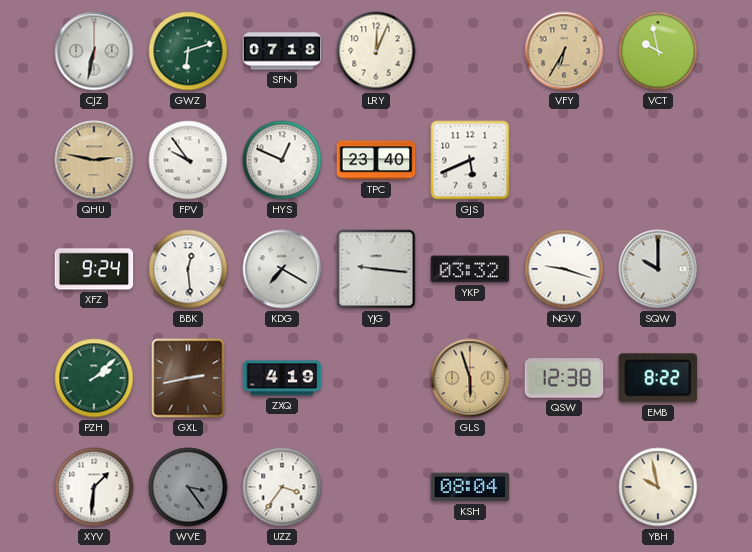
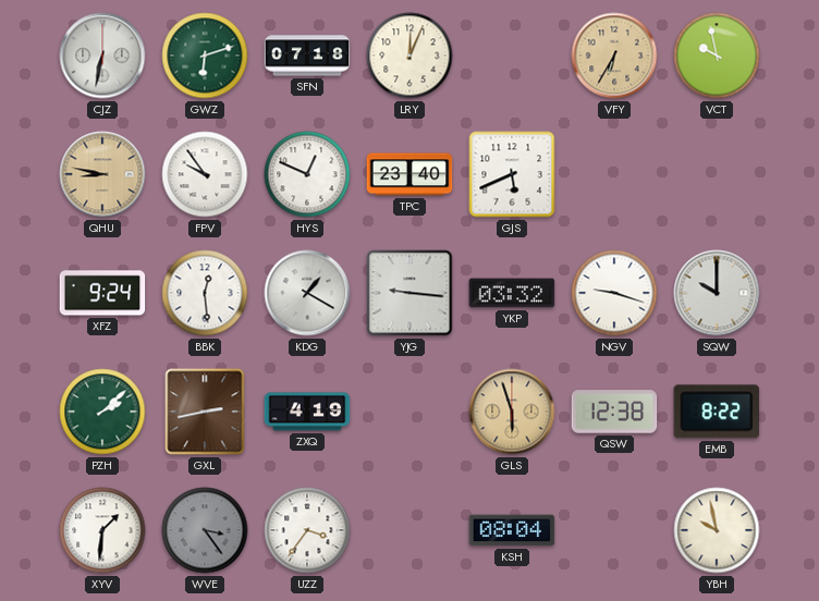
QHU: 2:47 -> 8:47 (102, 174)
KDG: 7:20 -> 1:20 (307, 293)
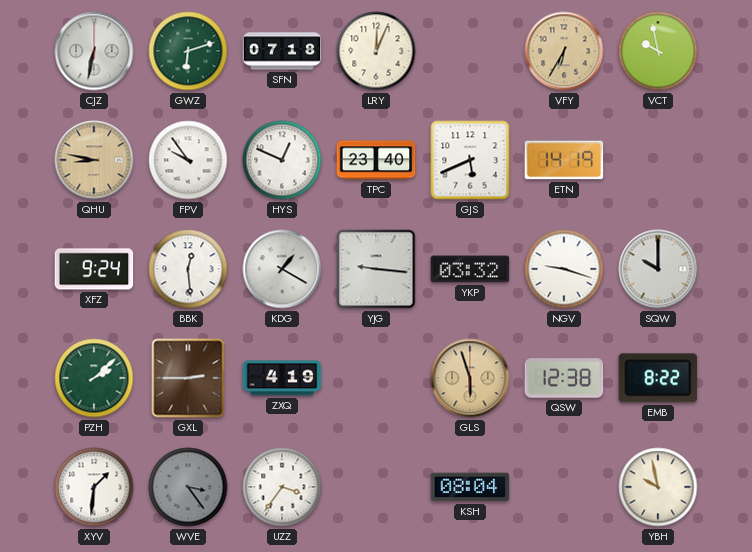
ETN: none -> 14:19 (564, 160)
GXL: 2:43 -> 2:45 (188, 378)
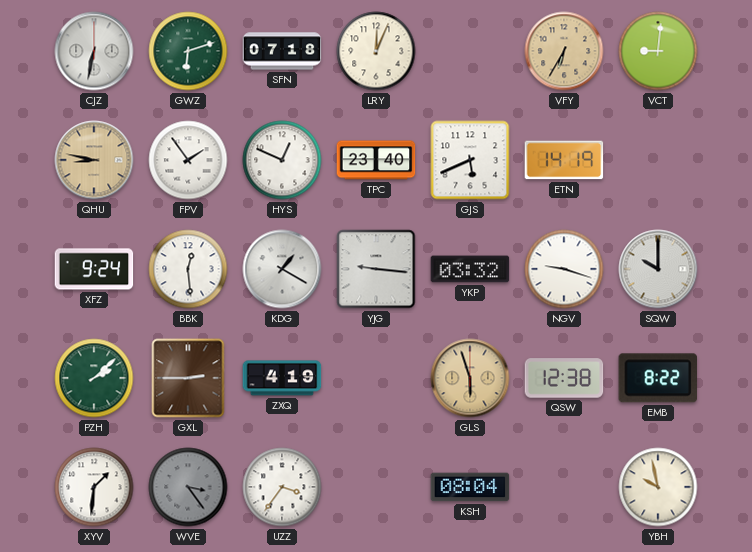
VCT: 9:58 -> 9:01 (658, 51)
FPV: 9:54 -> 1:54 (188, 160)
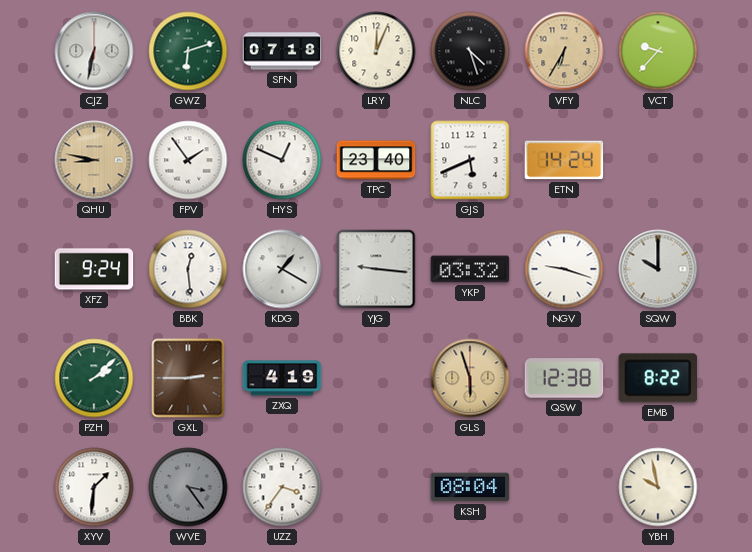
NLC: none -> 4:27 (470, 51)
VCT: 9:01 -> 9:37 (658, 51)
ETN: 14:19 -> 14:24 (564, 160)
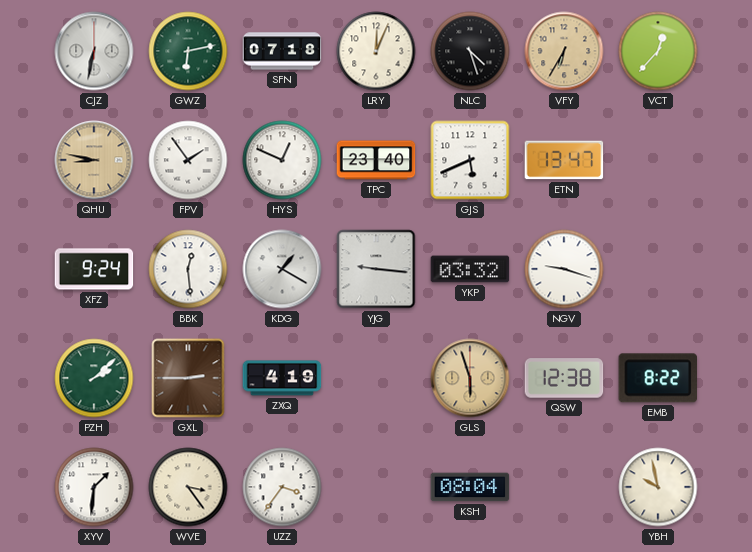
GWZ: 6:12 -> 6:13 (188, 51)
VCT: 9:37 -> 12:37 (658, 51)
ETN: 14:24 -> 13:47 (564, 160)
SQW: 10:00 -> none (658, 269)
WVE dial: grey -> cream (188, 487)
